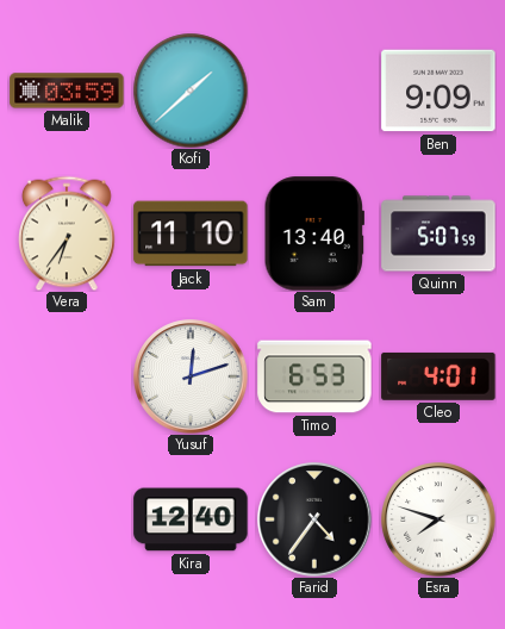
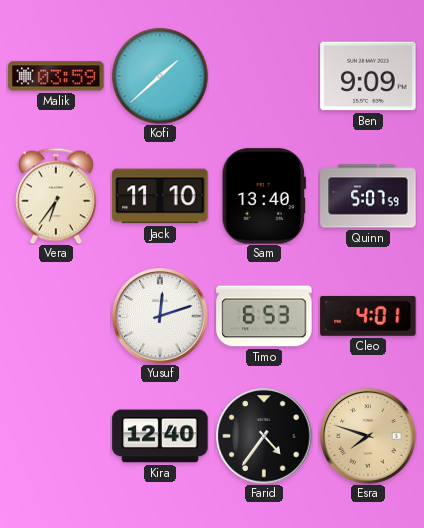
Esra dial: white -> champagne (368, 436)
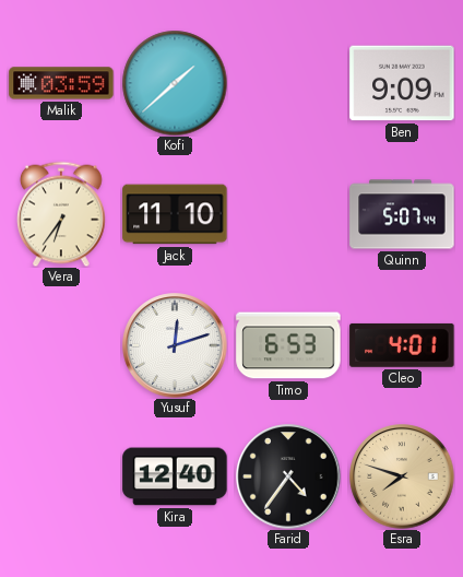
Sam: 13:40 -> none (264, 196)
Quinn: 5:07:59 -> 5:07:44 (402, 214)
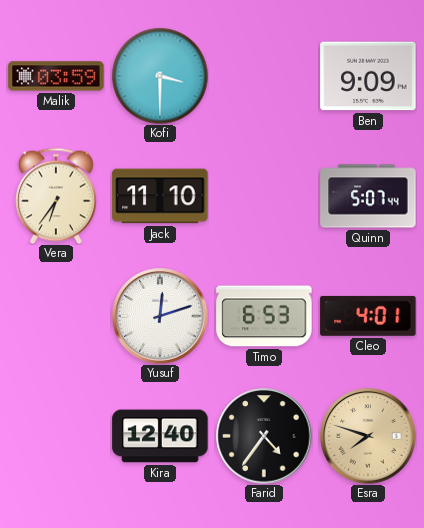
Kofi: 1:38 -> 3:30 (160, 76)
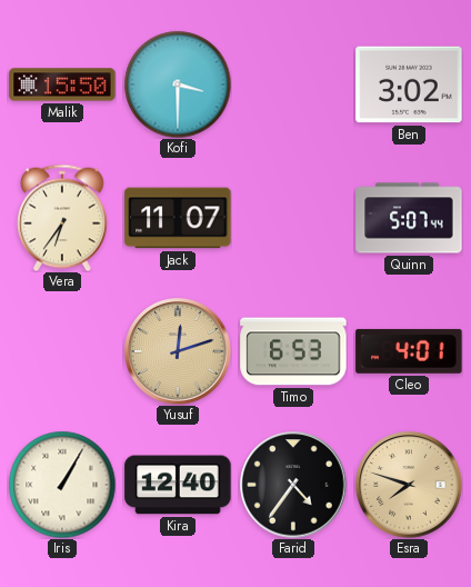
Malik: 03:59 -> 15:50 (62, 84)
Ben: 9:09 -> 3:02 (409, 84)
Jack: 11:10 -> 11:07 (178, 218)
Yusuf dial: white -> champagne (178, 351)
Iris: none -> 1:05 (62, 485)
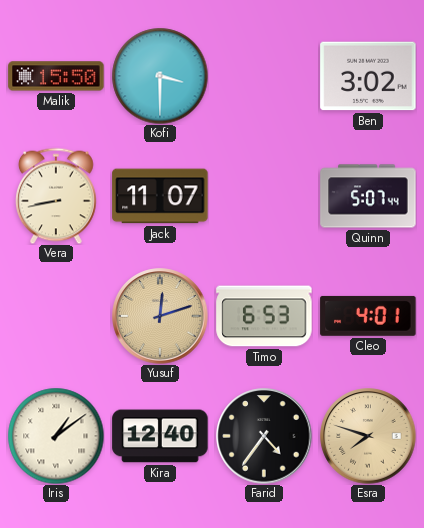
Vera: 6:36 -> 8:43 (57, 196)
Iris: 1:05 -> 1:09 (56, 436)
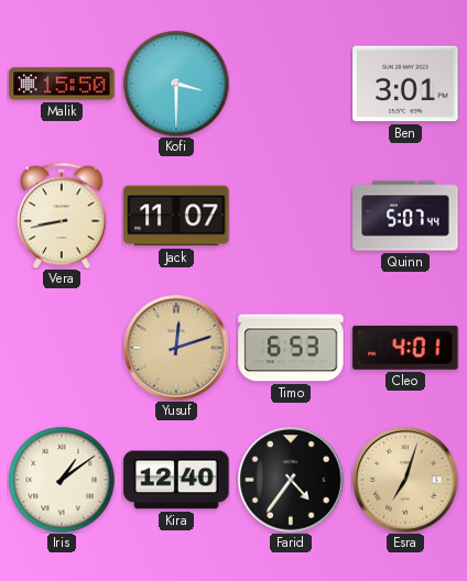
Ben: 3:02 -> 3:01 (405, 84)
Esra: 7:48 -> 7:03 (405, 480)
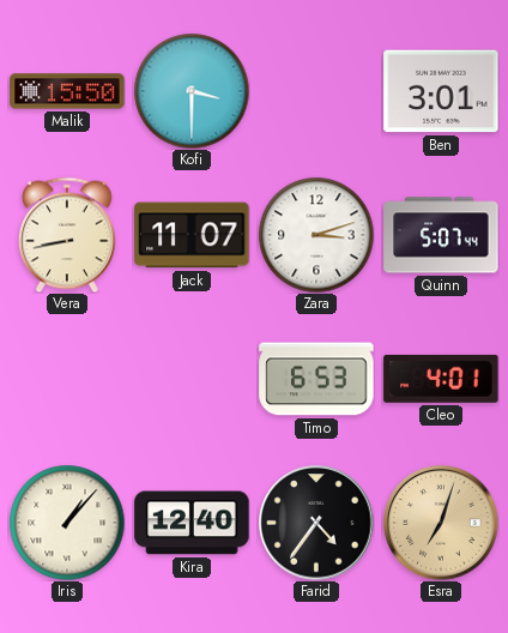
Zara: none -> 3:12 (316, 235)
Yusuf: 12:12 -> none (176, 348)
Iris: 1:09 -> 1:07 (67, 523)
